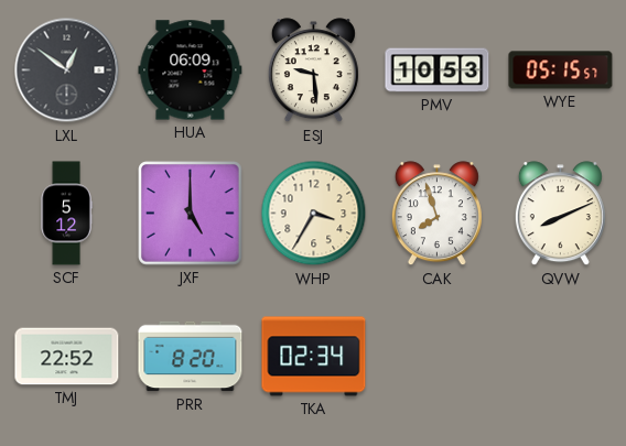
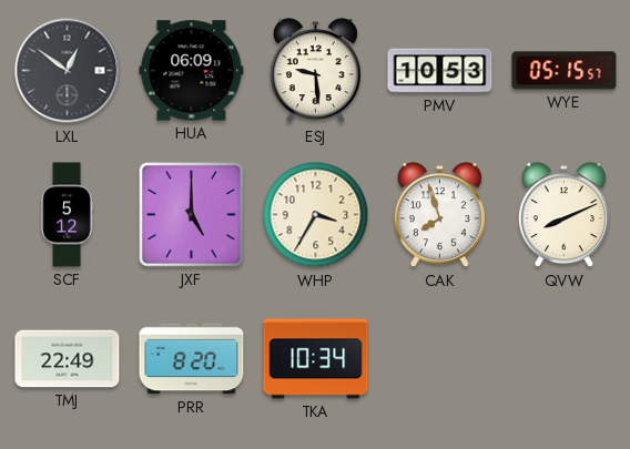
TMJ: 22:52 -> 22:49 (68, 359)
TKA: 02:34 -> 10:34 (316, 359)
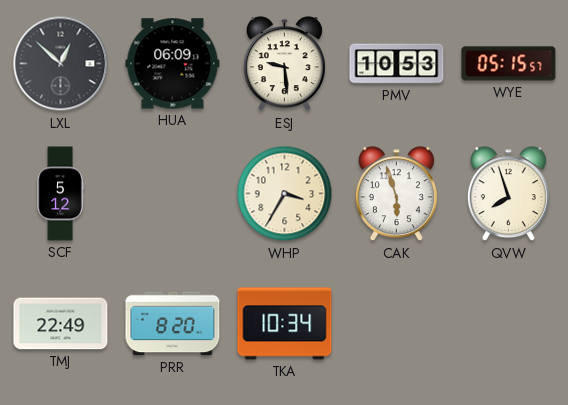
LXL: 12:51 -> 12:52 (61, 64)
JXF: 5:00 -> none (192, 215)
CAK: 7:57 -> 5:57 (396, 194)
QVW: 8:11 -> 7:57 (508, 194)
